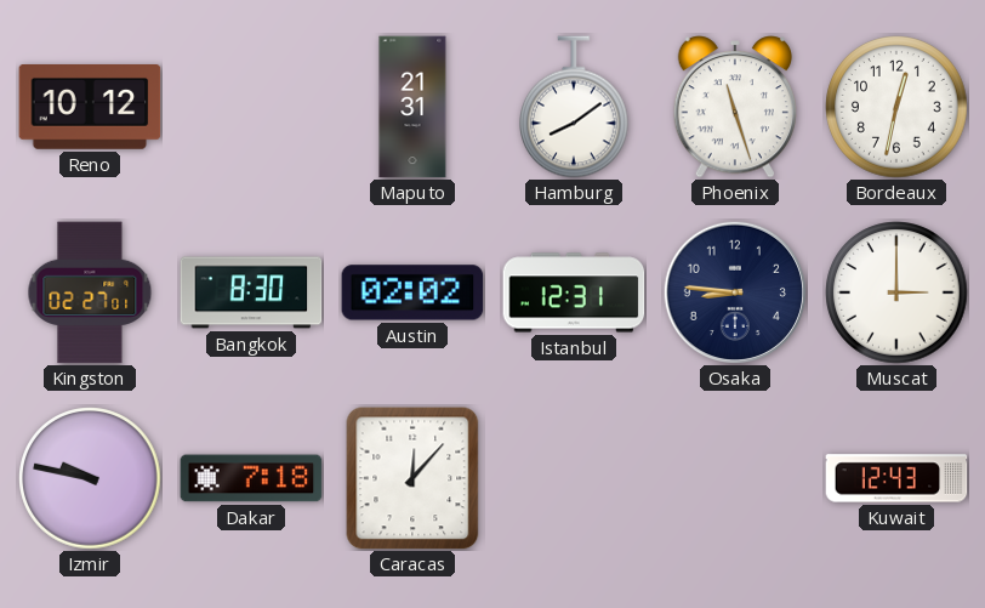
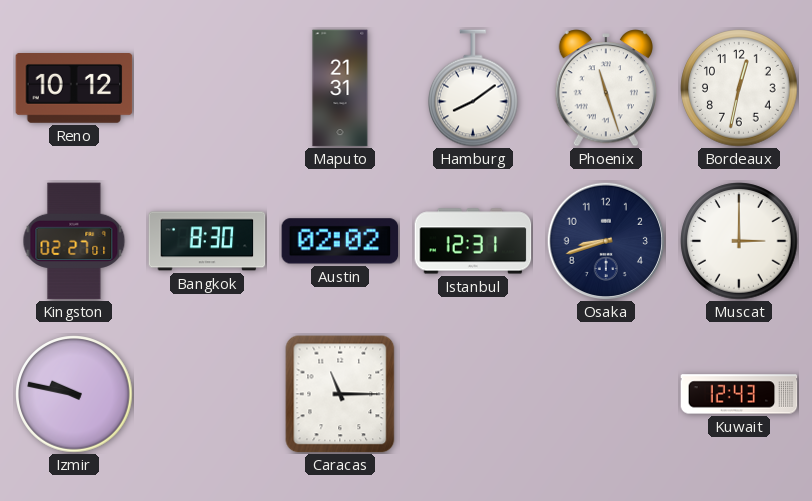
Osaka: 8:46 -> 8:42 (606, 241)
Dakar: 7:18 -> none (251, 478)
Caracas: 12:07 -> 11:15 (340, 394)
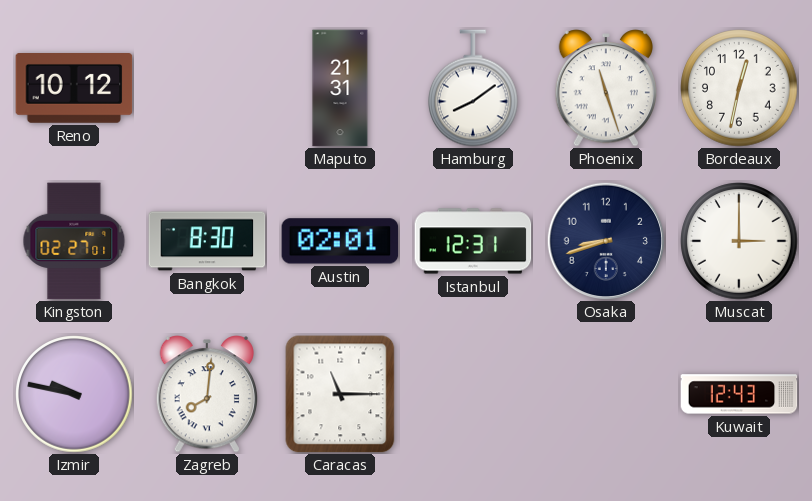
Austin: 02:02 -> 02:01 (340, 241)
Zagreb: none -> 8:01 (206, 394)
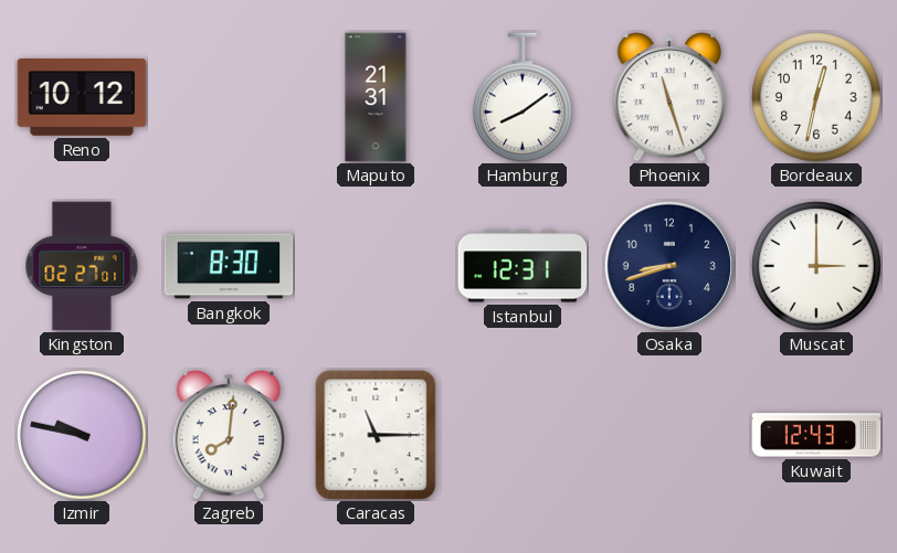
Austin: 02:01 -> none (340, 241)
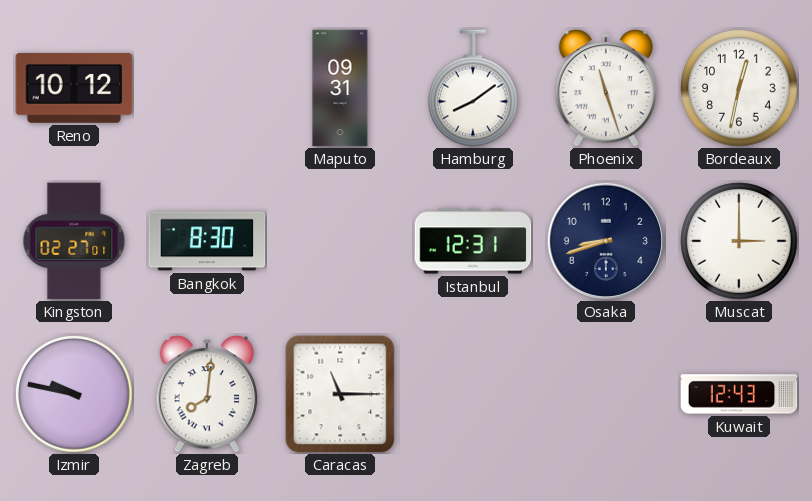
Maputo: 21:31 -> 09:31 (340, 88)
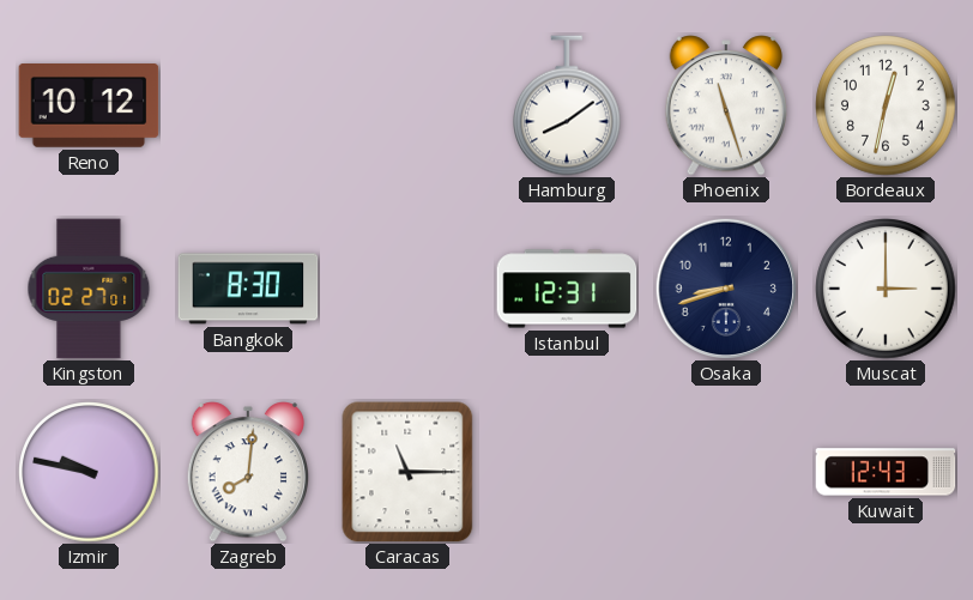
Maputo: 09:31 -> none (340, 88)
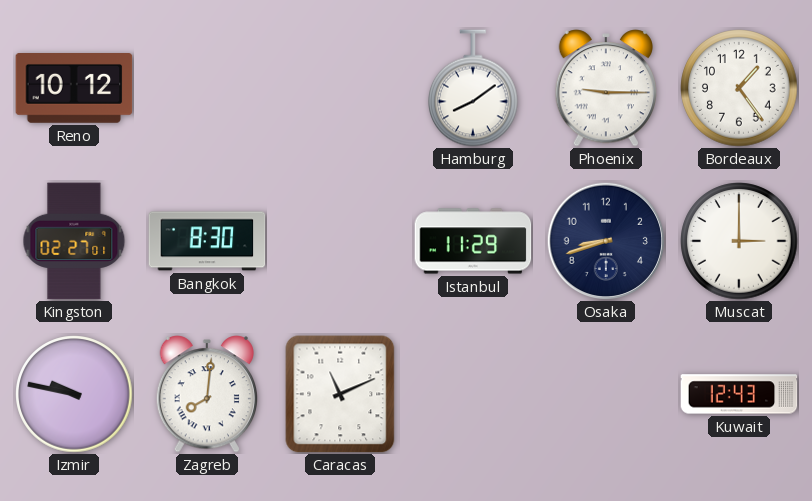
Phoenix: 11:27 -> 9:15 (605, 88)
Bordeaux: 12:32 -> 1:24 (739, 88)
Istanbul: 12:31 -> 11:29 (473, 241)
Caracas: 11:15 -> 11:11 (340, 394)
